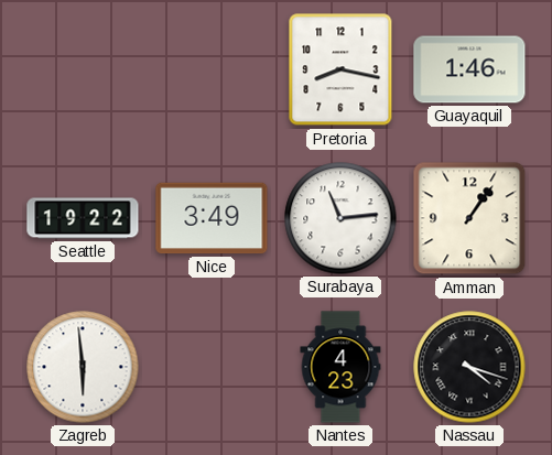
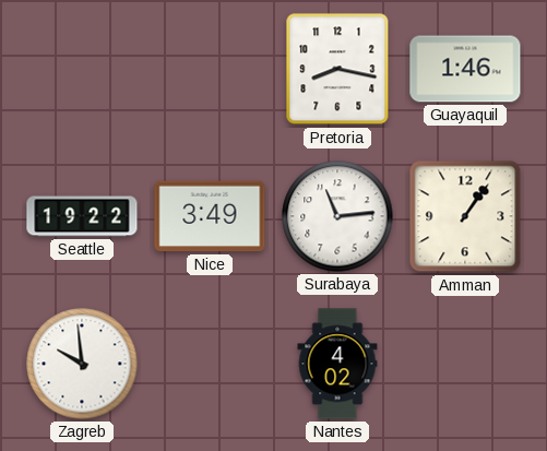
Zagreb: 5:59 -> 9:59 (82, 364)
Nantes: 4:23 -> 4:02 (337, 364)
Nassau: 4:18 -> none (469, 367)
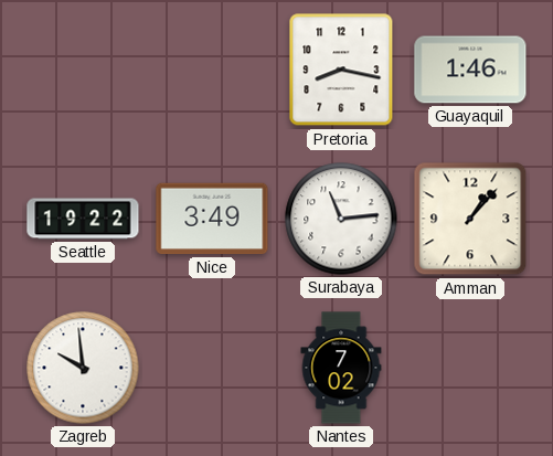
Amman: 1:06 -> 1:07 (470, 219)
Nantes: 4:02 -> 7:02 (341, 368)
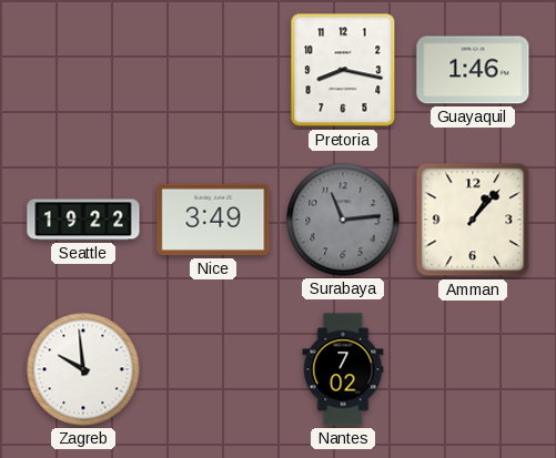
Surabaya dial: white -> grey (343, 220)
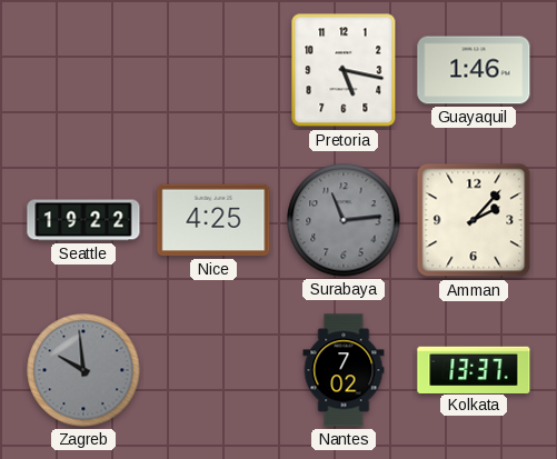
Pretoria: 8:17 -> 5:17 (344, 70)
Nice: 3:49 -> 4:25 (213, 220)
Amman: 1:07 -> 2:07 (474, 220)
Zagreb dial: white -> grey (83, 370)
Kolkata: none -> 13:37 (474, 369)
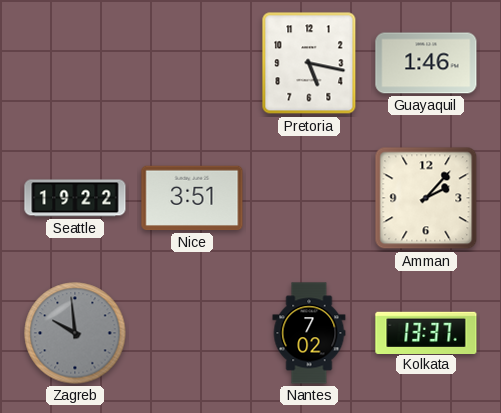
Nice: 4:25 -> 3:51 (192, 198)
Surabaya: 11:14 -> none (344, 220)
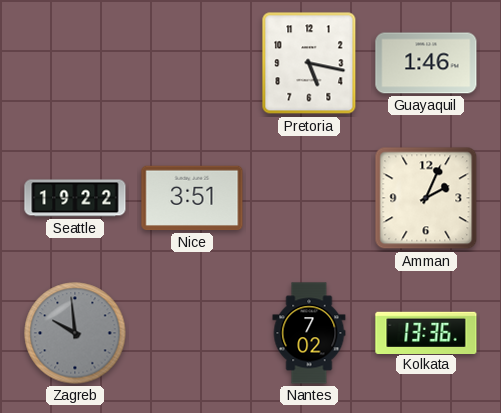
Amman: 2:07 -> 2:04 (426, 198)
Kolkata: 13:37 -> 13:36 (426, 332)
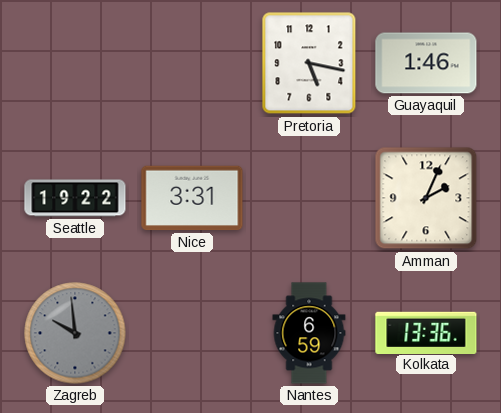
Nice: 3:51 -> 3:31 (192, 198)
Nantes: 7:02 -> 6:59 (309, 333)
